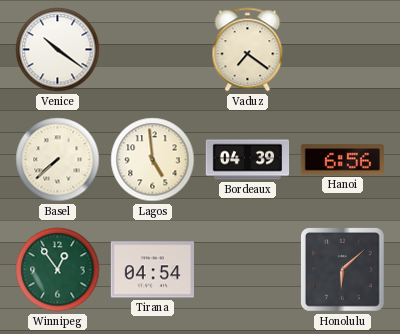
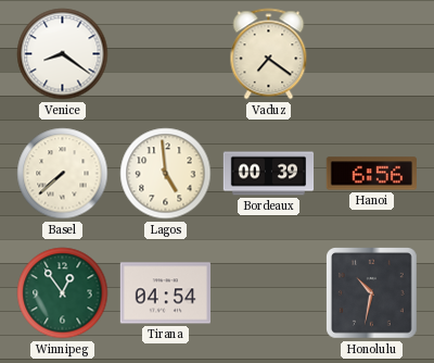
Venice: 10:21 -> 8:21 (63, 54)
Bordeaux: 04:39 -> 00:39 (269, 174)
Honolulu: 6:08 -> 10:32 (372, 293)
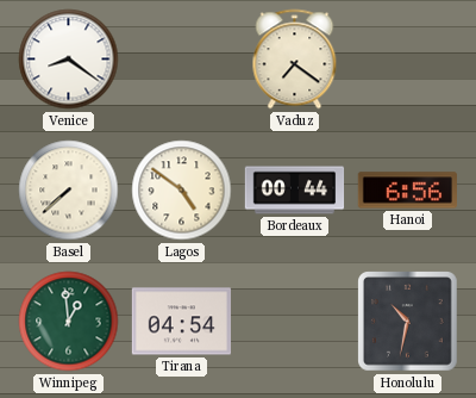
Lagos: 4:59 -> 4:51 (182, 191)
Bordeaux: 00:39 -> 00:44 (295, 191)
Winnipeg: 12:54 -> 12:59 (69, 322)
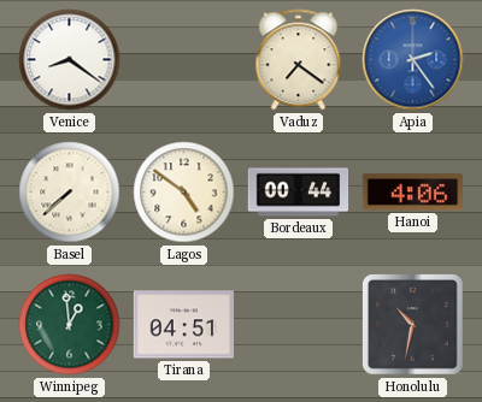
Apia: none -> 2:24 (413, 60)
Hanoi: 6:56 -> 4:06 (412, 193)
Tirana: 04:54 -> 04:51 (183, 325)
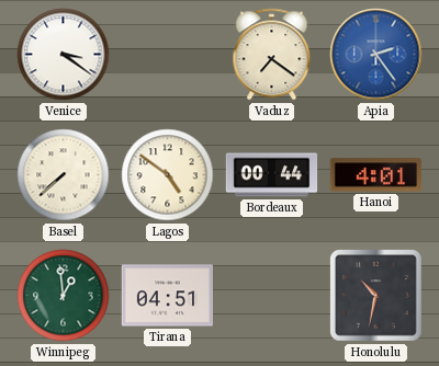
Venice: 8:21 -> 3:21 (64, 55)
Hanoi: 4:06 -> 4:01 (375, 175)
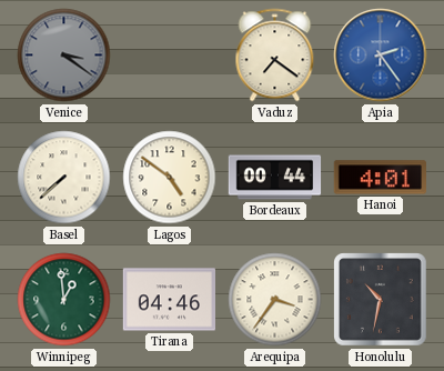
Venice dial: white -> grey (64, 56)
Tirana: 04:51 -> 04:46 (169, 300)
Arequipa: none -> 3:36 (275, 300)
